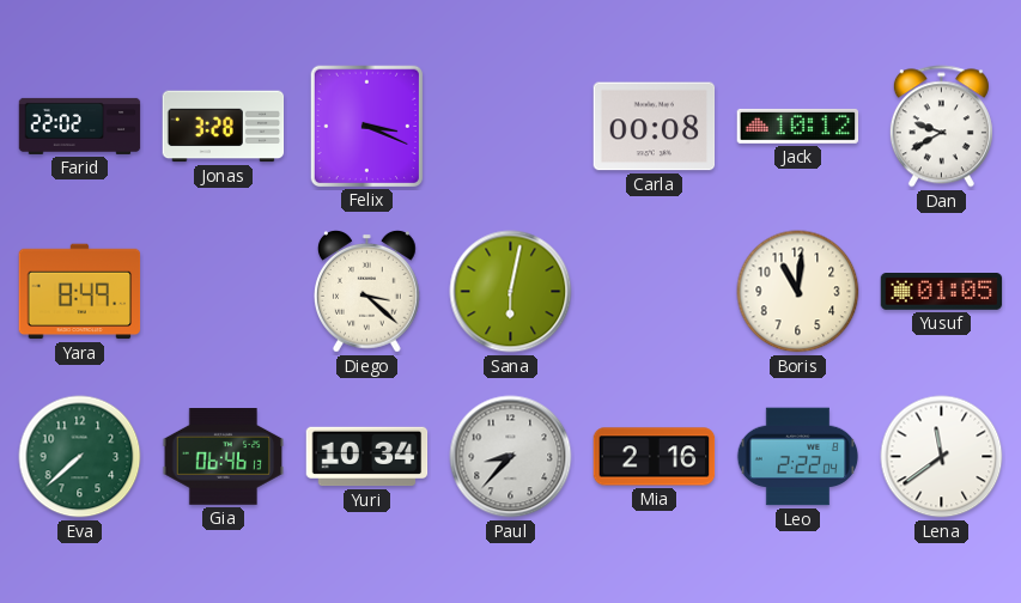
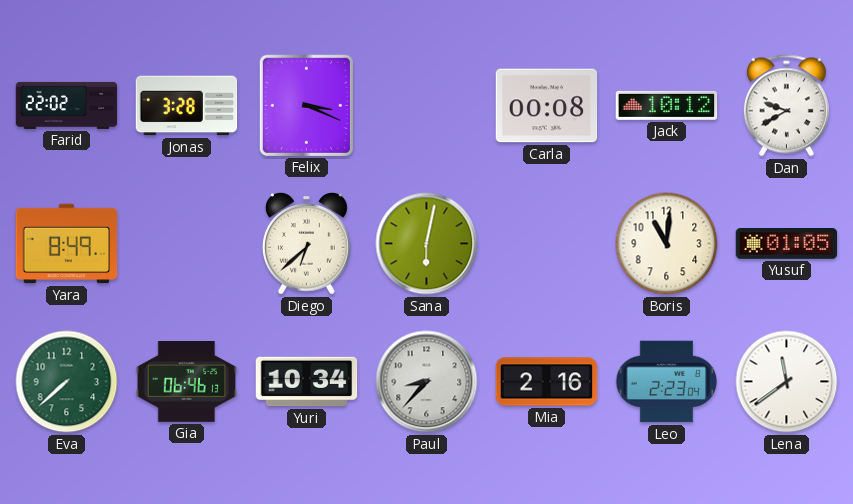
Diego: 3:22 -> 6:38 (307, 243)
Leo: 2:22 -> 2:23 (667, 382)
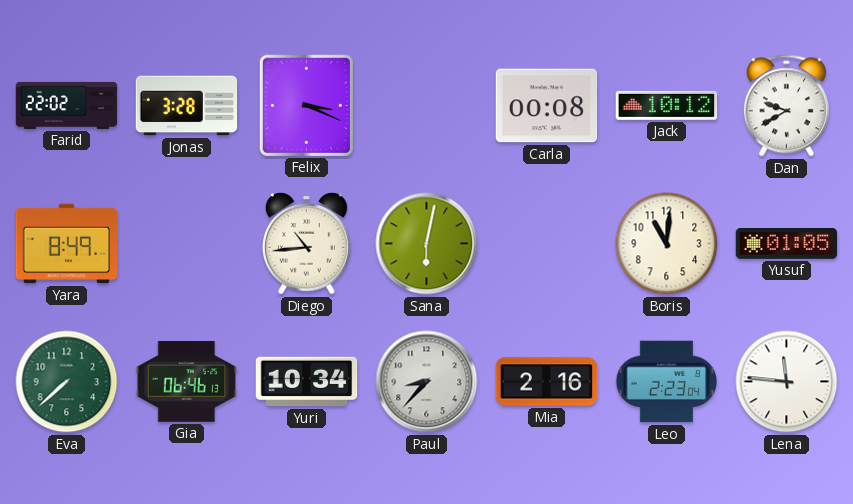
Diego: 6:38 -> 10:44 (307, 243)
Lena: 11:39 -> 11:46 (787, 382)
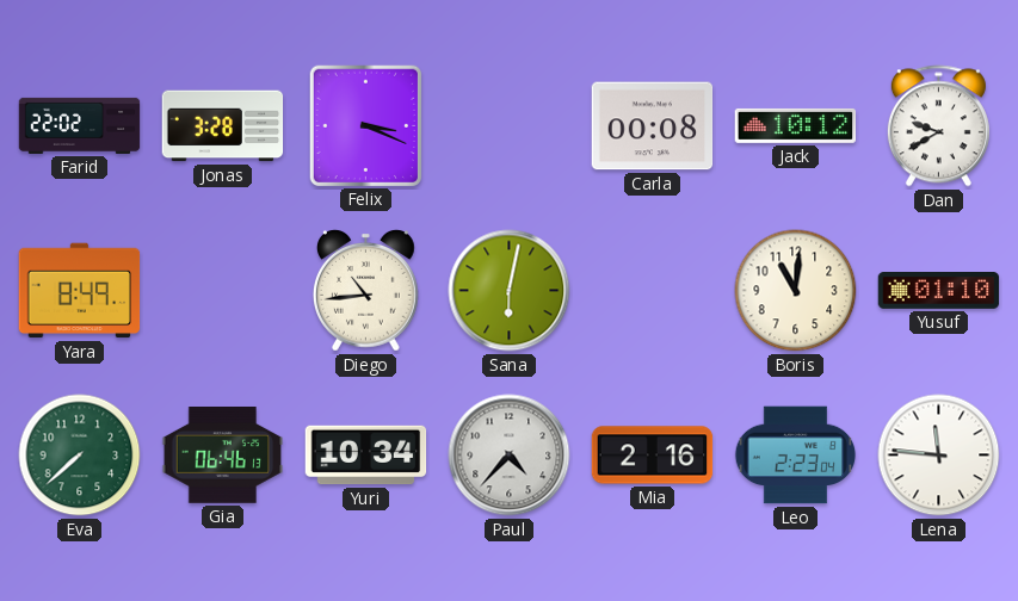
Yusuf: 01:05 -> 01:10 (939, 291)
Paul: 8:37 -> 4:37 (510, 456)
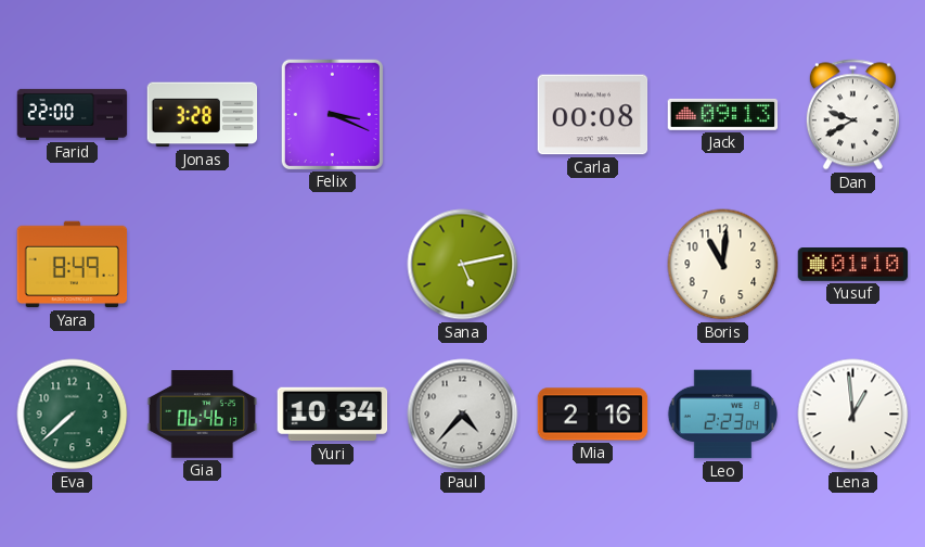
Farid: 22:02 -> 22:00 (73, 114)
Jack: 10:12 -> 09:13 (723, 114)
Diego: 10:44 -> none (366, 290)
Sana: 6:02 -> 5:13 (463, 265)
Lena: 11:46 -> 12:59 (853, 415)
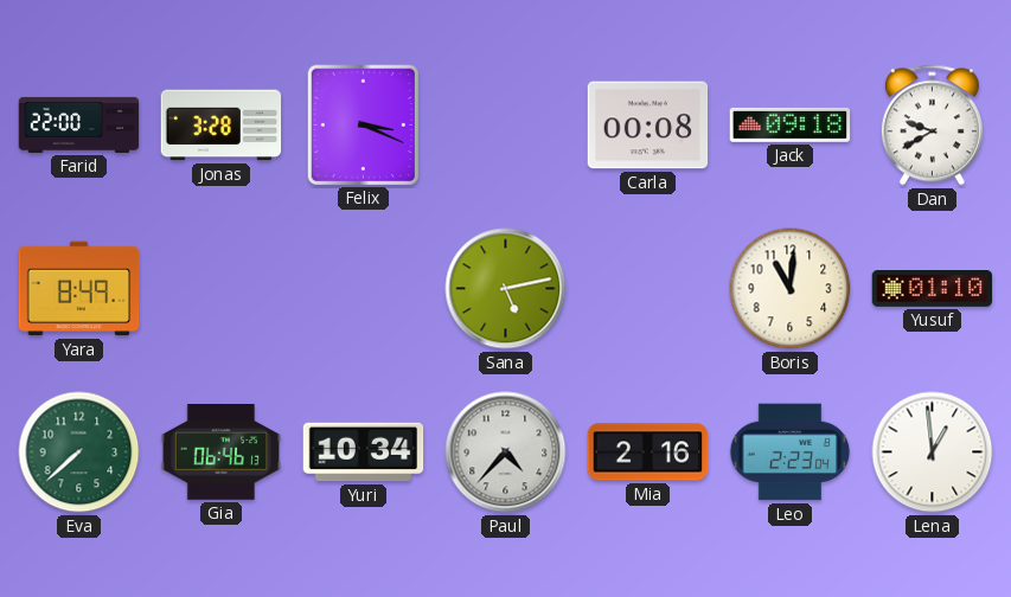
Jack: 09:13 -> 09:18 (791, 124)
